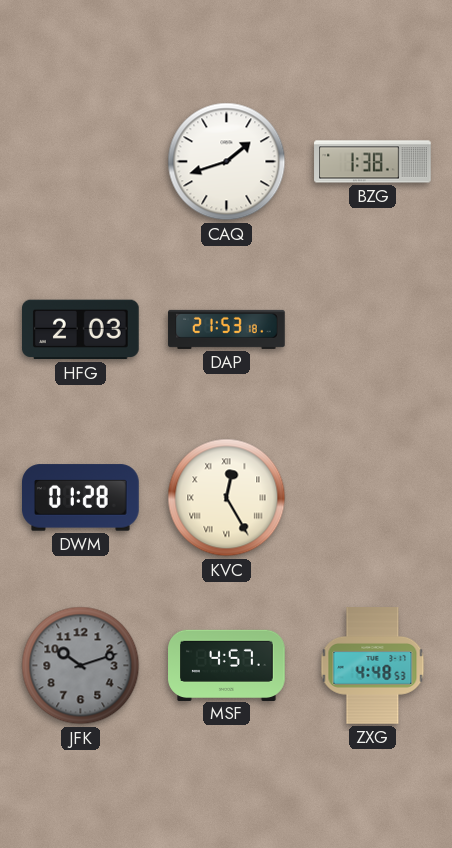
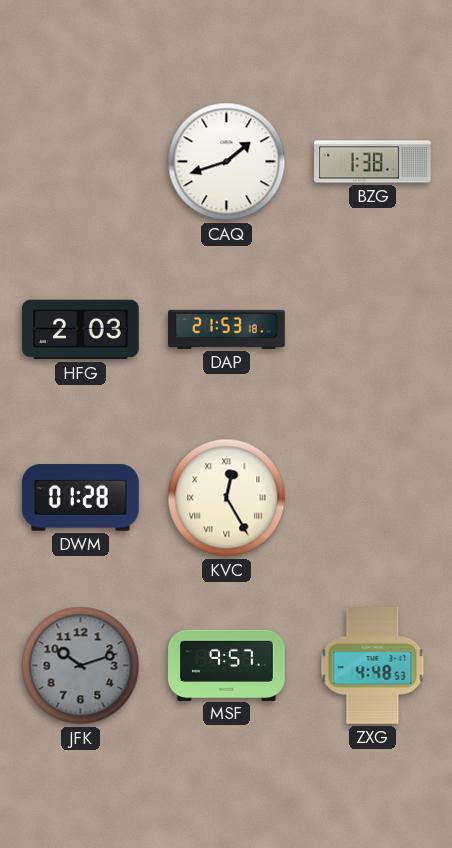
MSF: 4:57 -> 9:57 (227, 665)
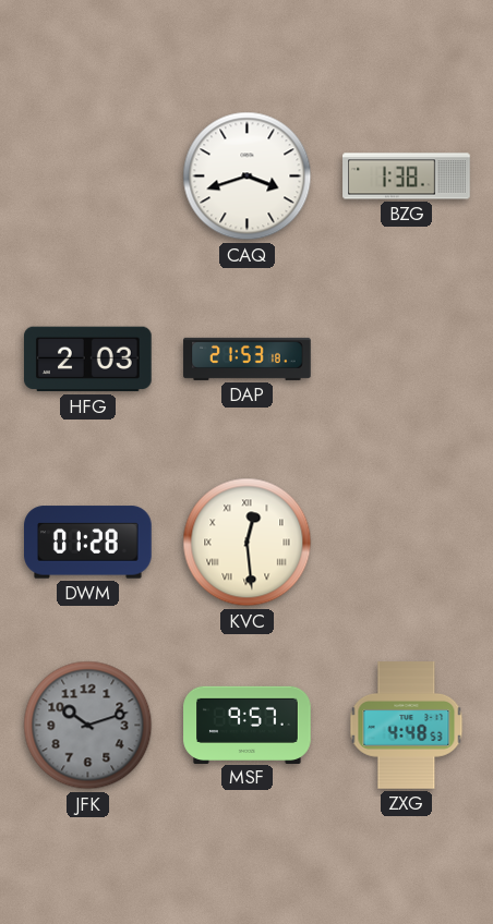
CAQ: 1:42 -> 3:42 (248, 177)
KVC: 12:25 -> 12:29 (248, 543)
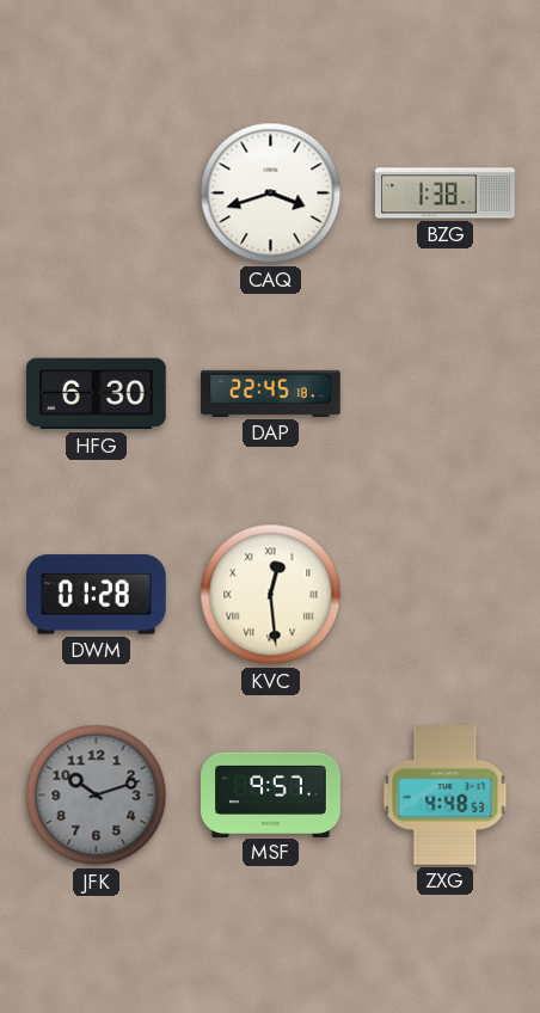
HFG: 2:03 -> 6:30 (97, 394)
DAP: 21:53 -> 22:45 (271, 393)
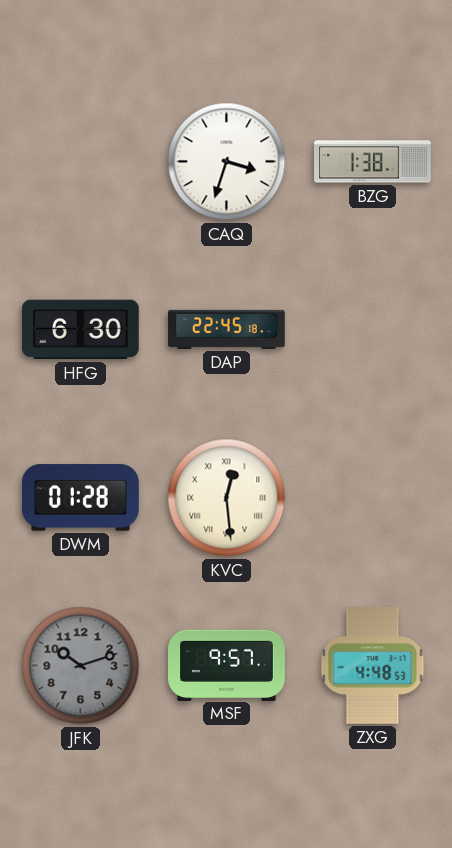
CAQ: 3:42 -> 3:33 (227, 162)
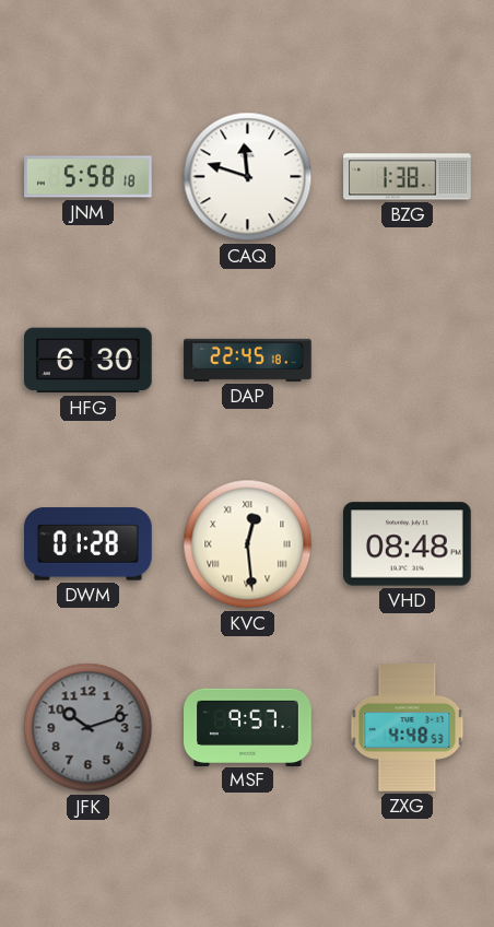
JNM: none -> 5:58 (89, 177)
CAQ: 3:33 -> 11:48 (248, 177)
VHD: none -> 08:48 (408, 544)
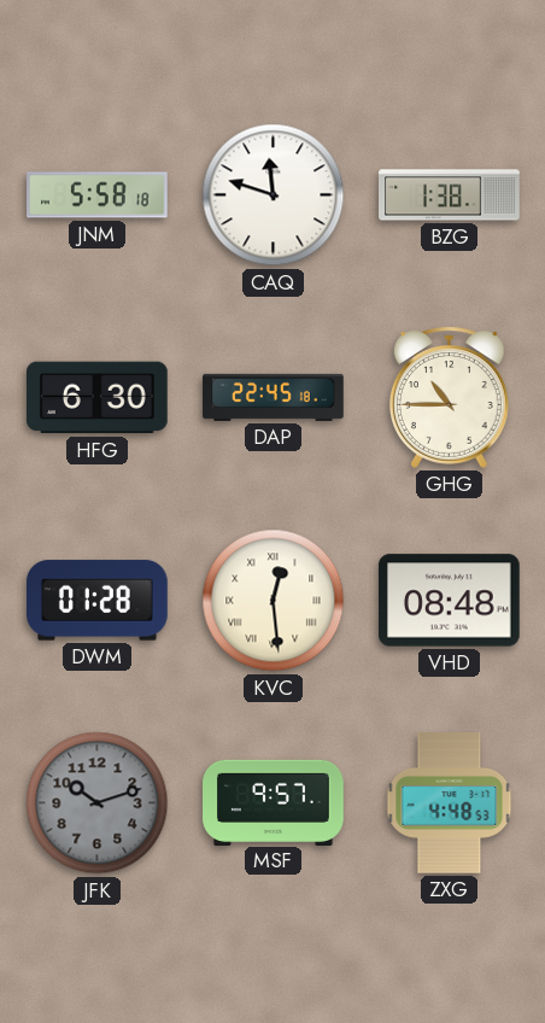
GHG: none -> 10:45 (449, 397)
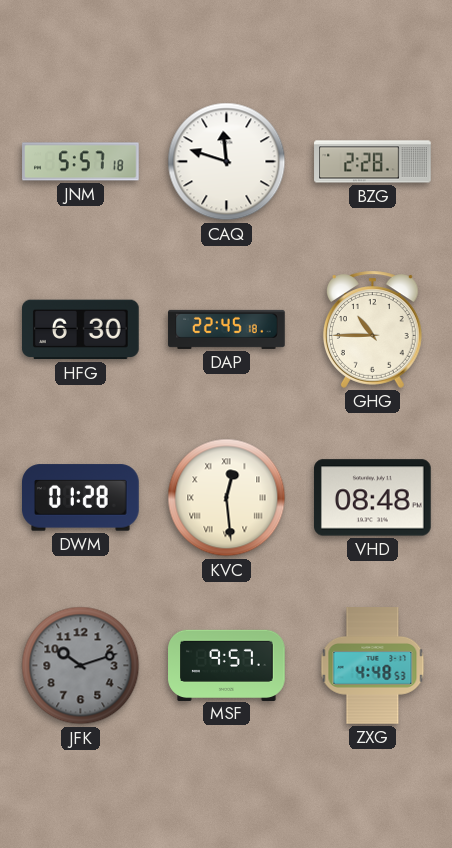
JNM: 5:58 -> 5:57 (81, 162)
BZG: 1:38 -> 2:28 (373, 162)
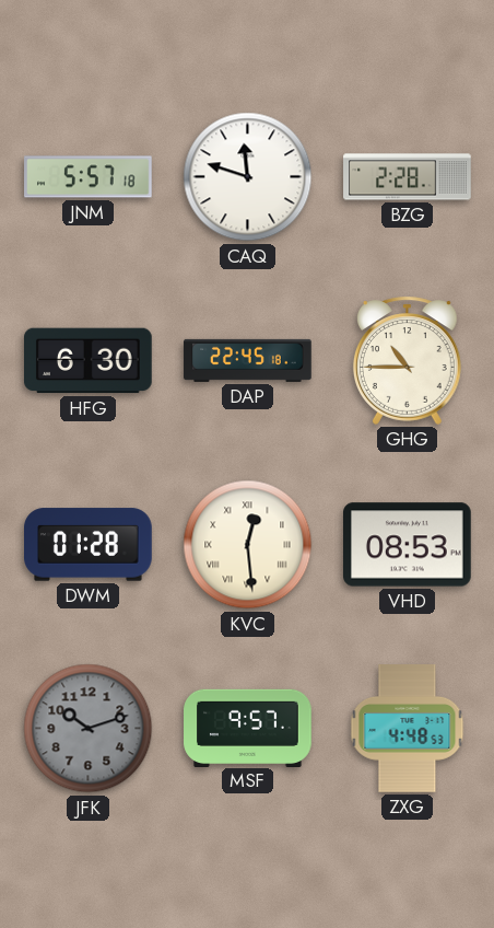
VHD: 08:48 -> 08:53 (408, 545)
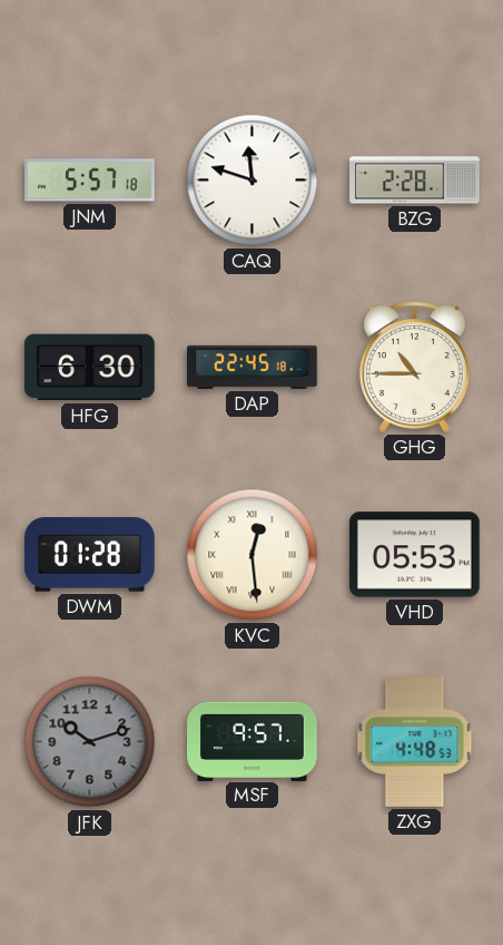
VHD: 08:53 -> 05:53 (415, 555)
